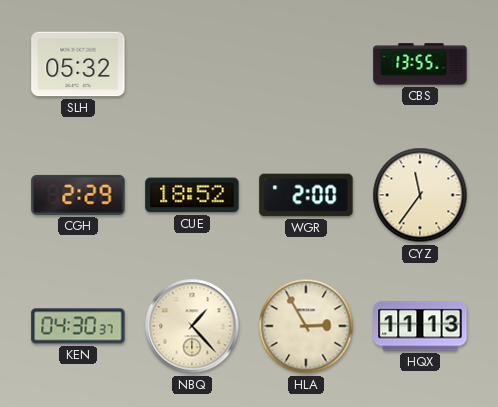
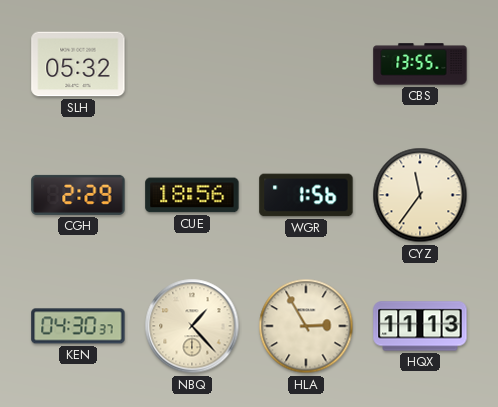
CUE: 18:52 -> 18:56 (192, 195)
WGR: 2:00 -> 1:56 (306, 195)
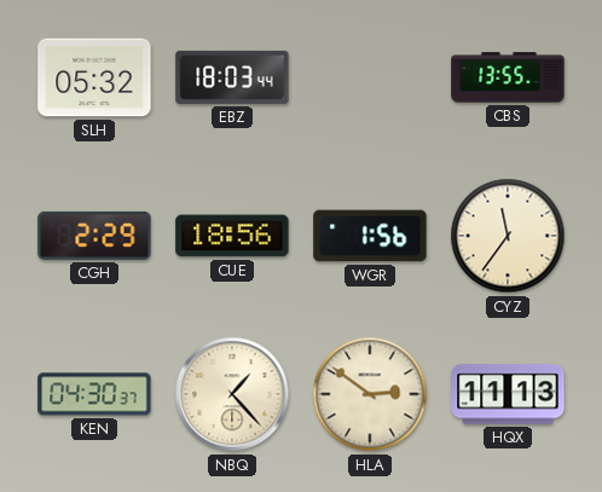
EBZ: none -> 18:03 (232, 77)
HLA: 2:55 -> 2:51 (370, 394)
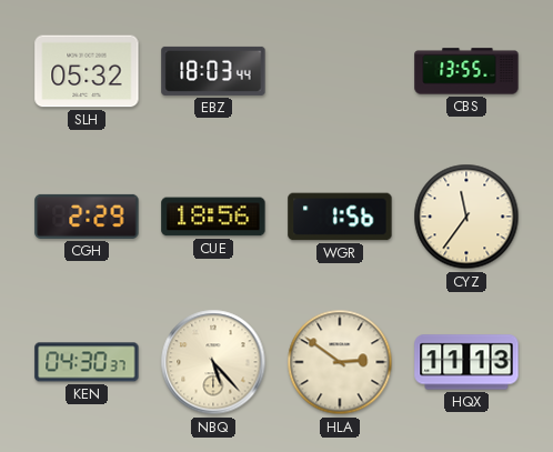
NBQ: 1:23 -> 5:23 (213, 362)
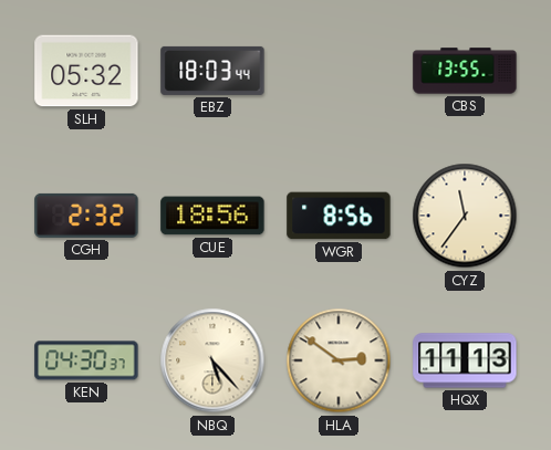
CGH: 2:29 -> 2:32 (86, 216)
WGR: 1:56 -> 8:56 (339, 216)
